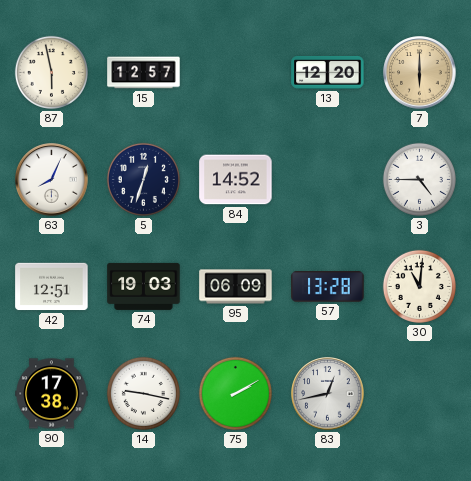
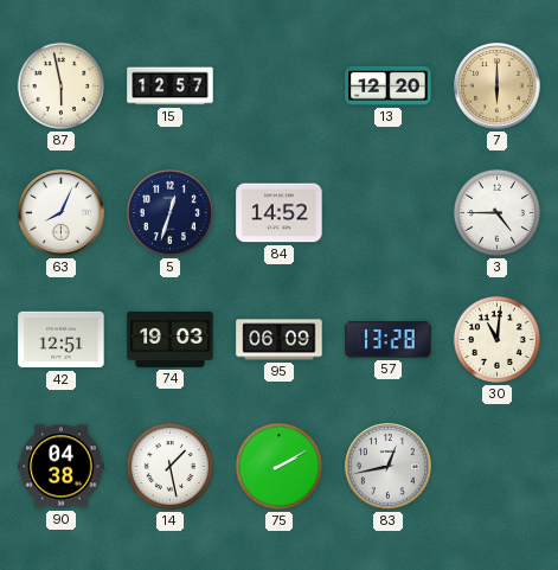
90: 17:38 -> 04:38 (62, 467)
14: 9:17 -> 1:28 (169, 466)
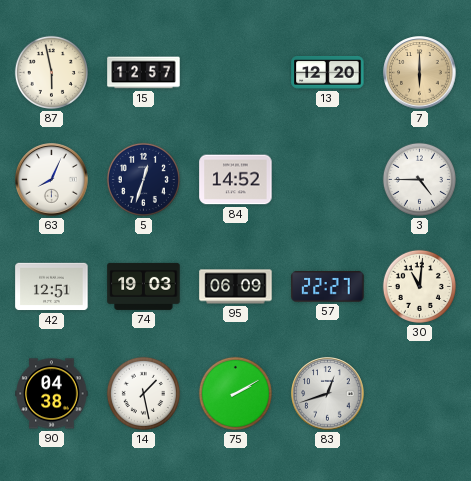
57: 13:28 -> 22:27 (328, 287)
83: 12:43 -> 12:42 (328, 394)
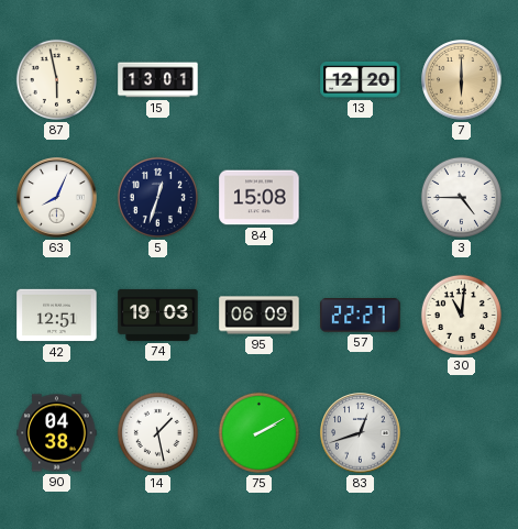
15: 12:57 -> 13:01 (158, 80)
84: 14:52 -> 15:08 (260, 198)
